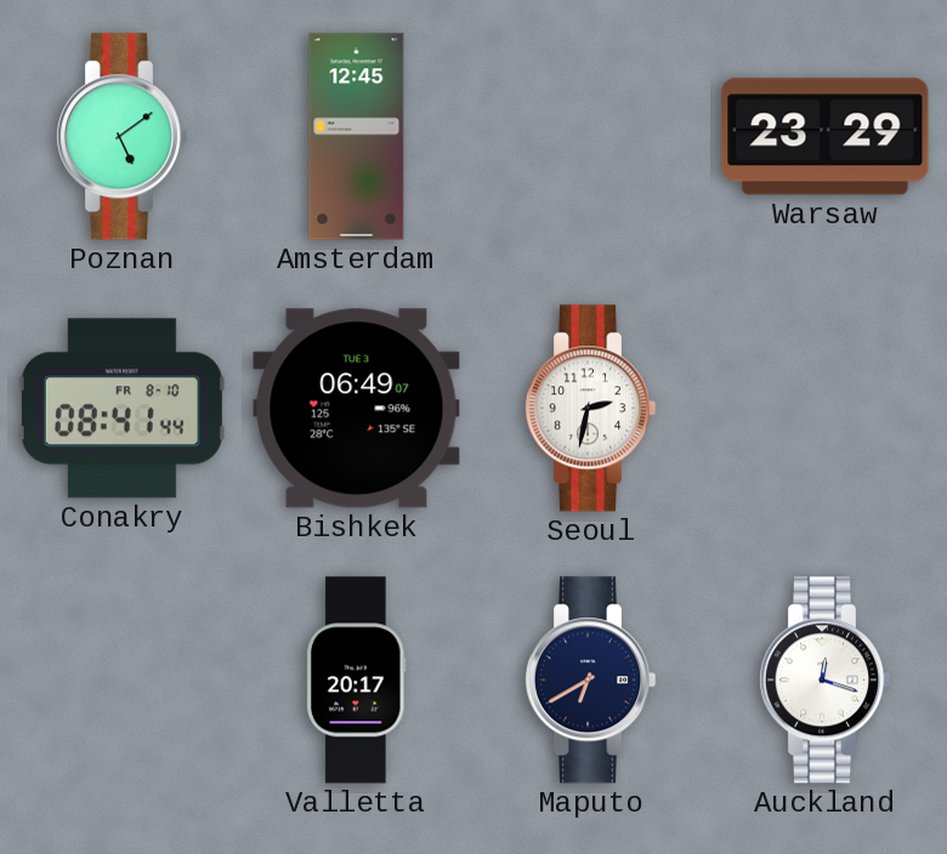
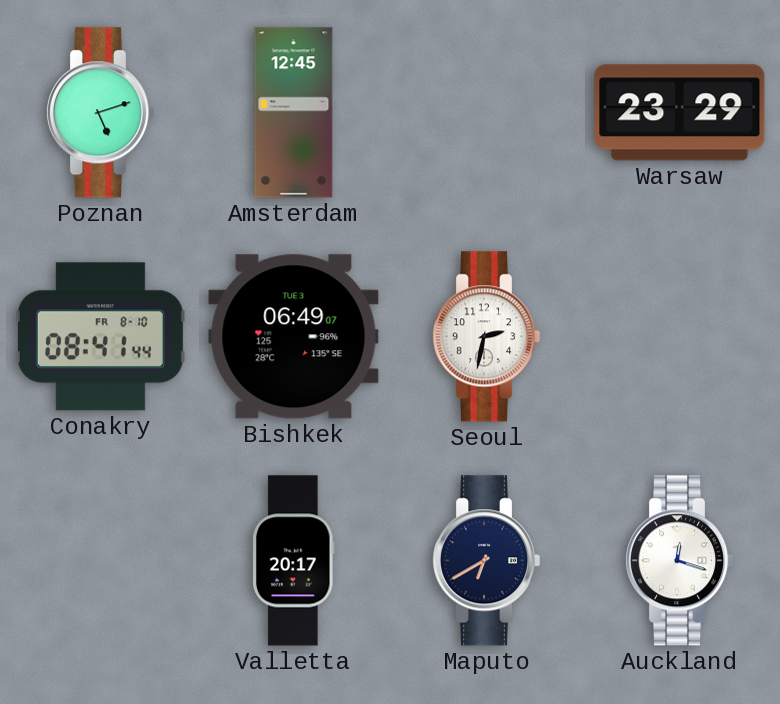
Poznan: 5:09 -> 5:12 (100, 113)
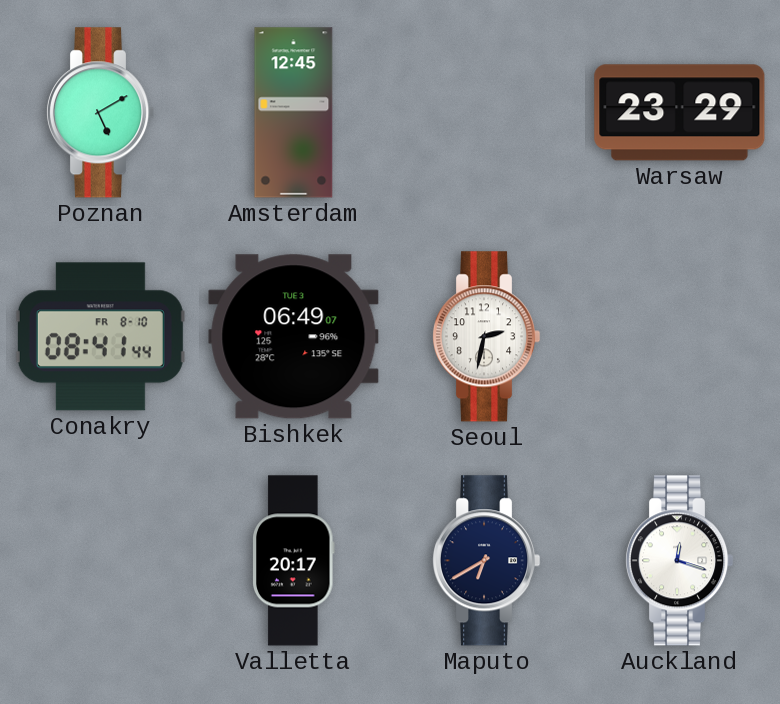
Poznan: 5:12 -> 5:10 (100, 113)
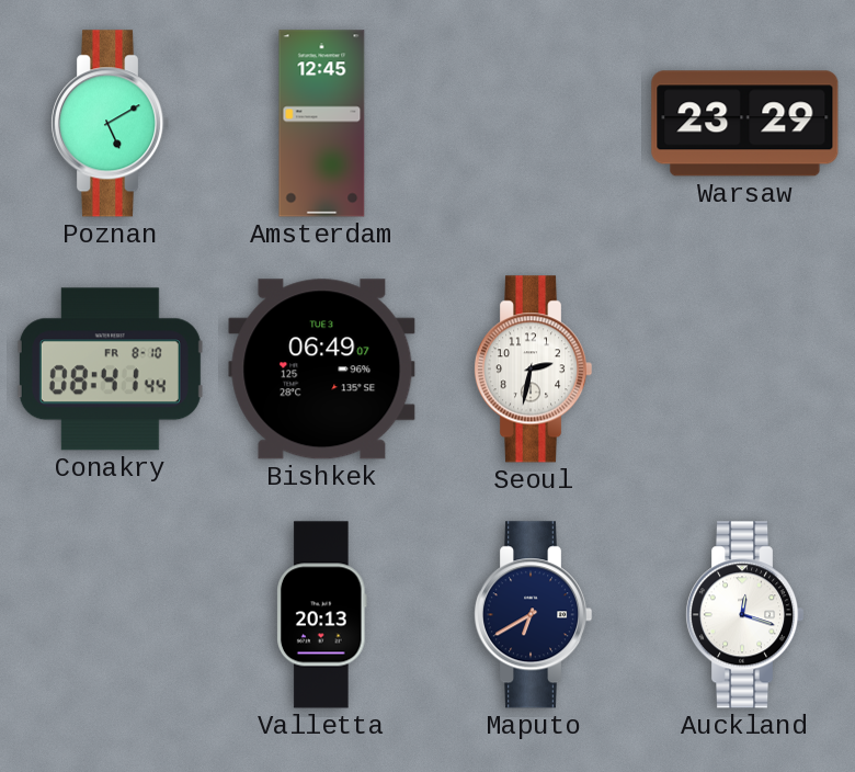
Valletta: 20:17 -> 20:13 (322, 615)
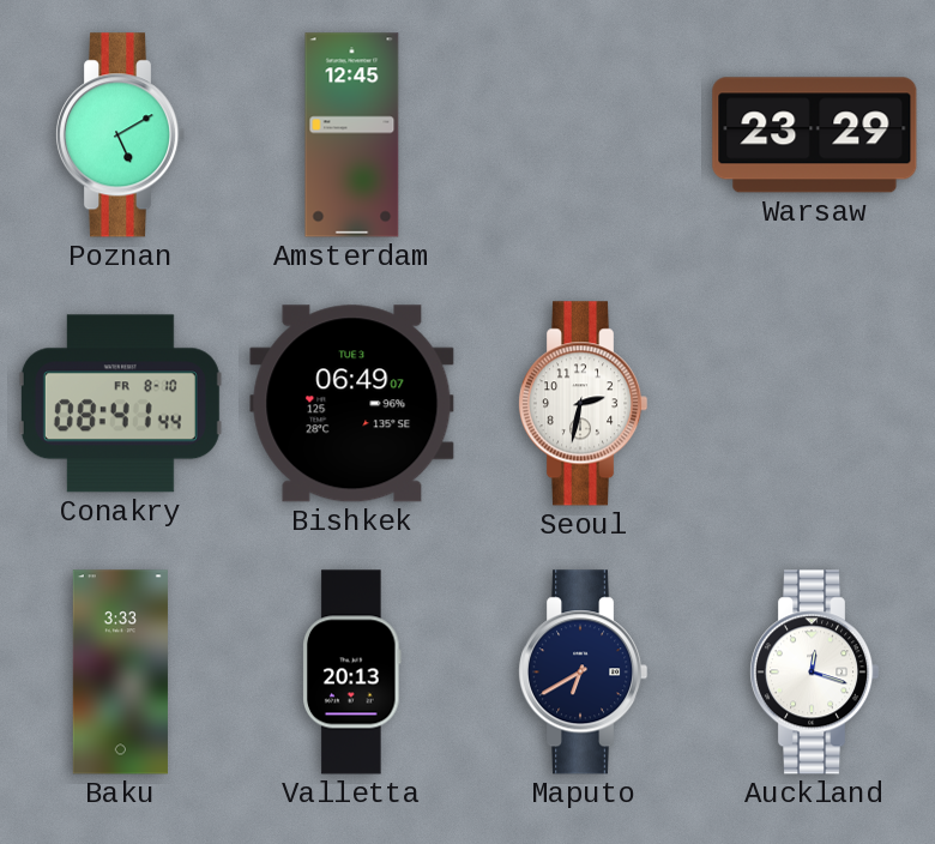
Baku: none -> 3:33 (120, 673)
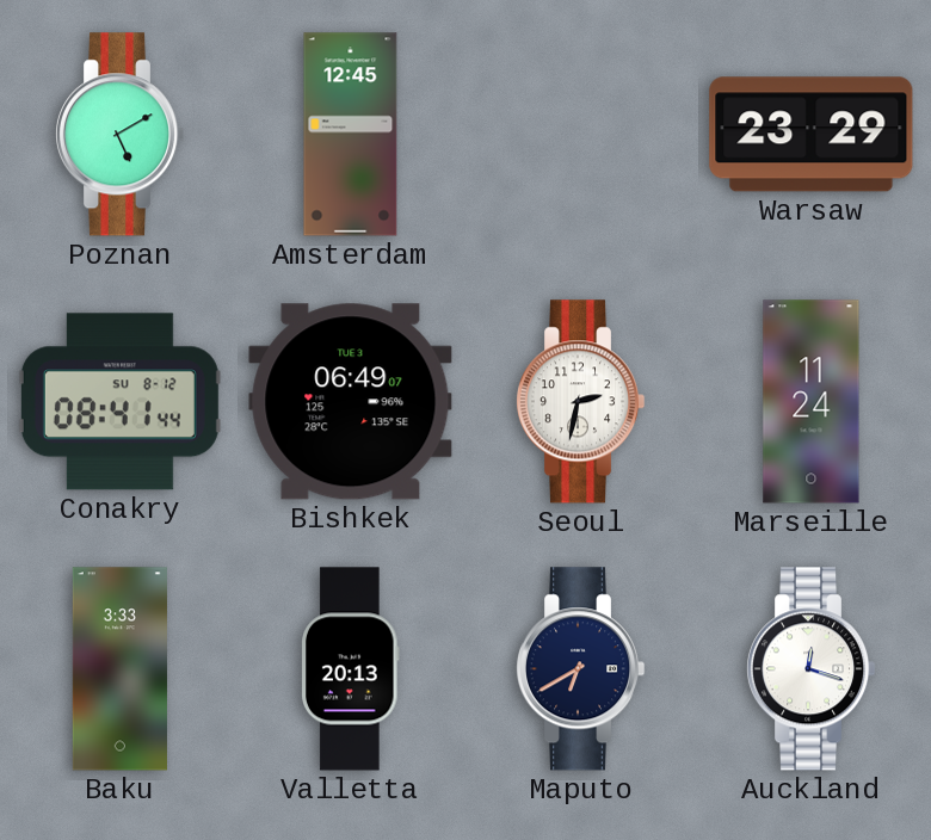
Conakry date: FR 8-10 -> SU 8-12 (119, 402)
Marseille: none -> 11:24 (812, 402)
